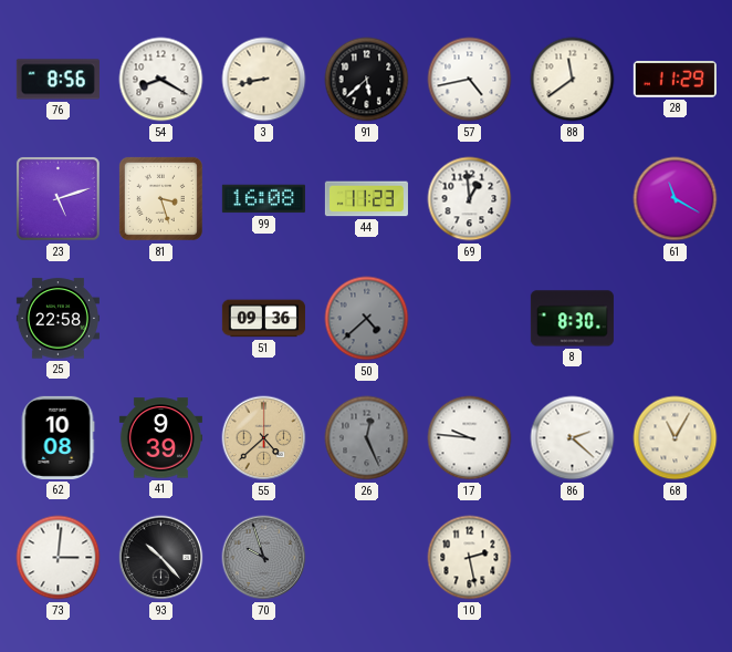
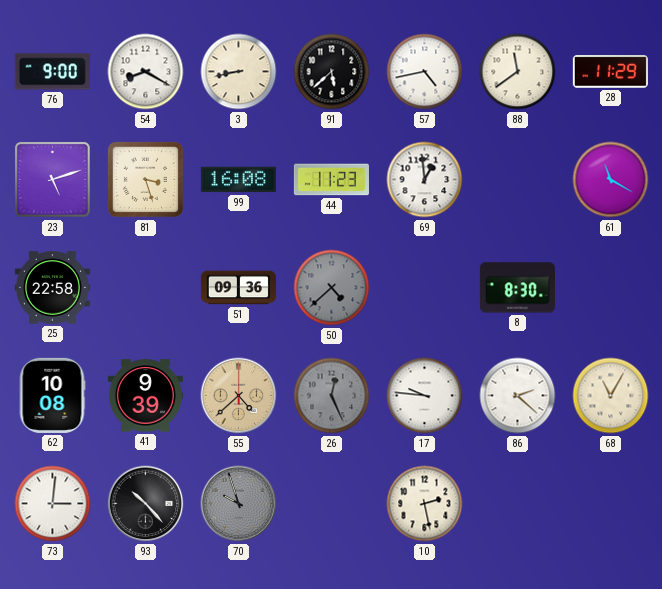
76: 8:56 -> 9:00 (52, 72)
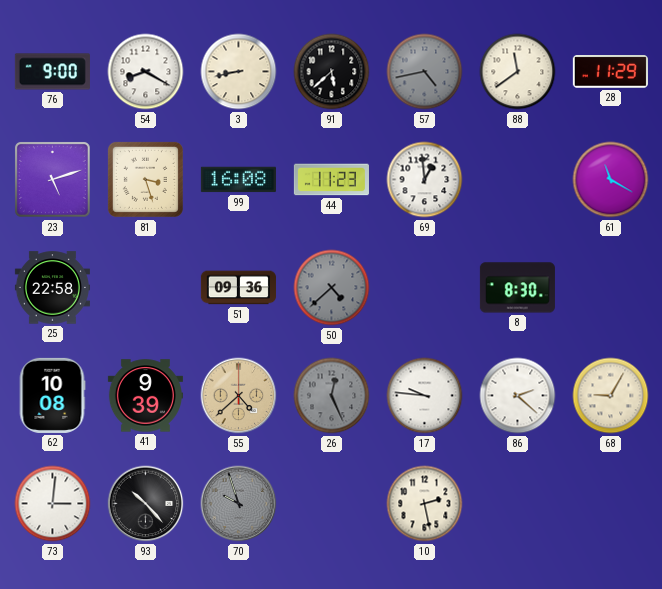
57 dial: white -> grey (425, 72)
68: 11:05 -> 9:05 (611, 396)
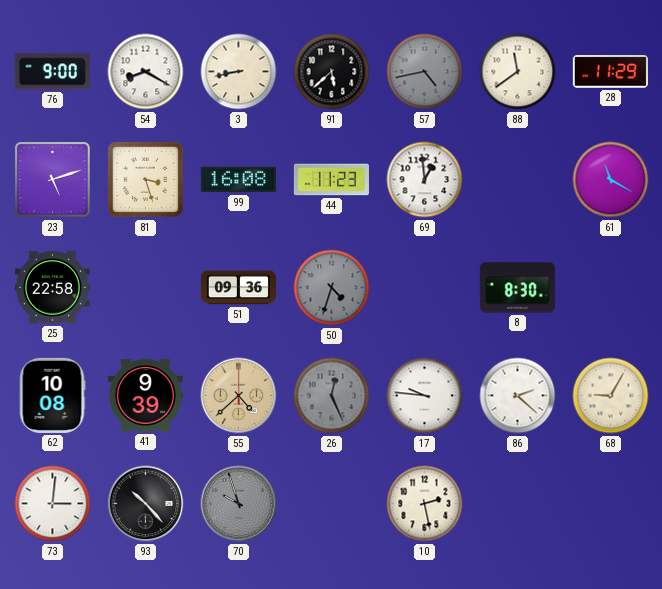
50: 4:38 -> 4:33 (332, 288)
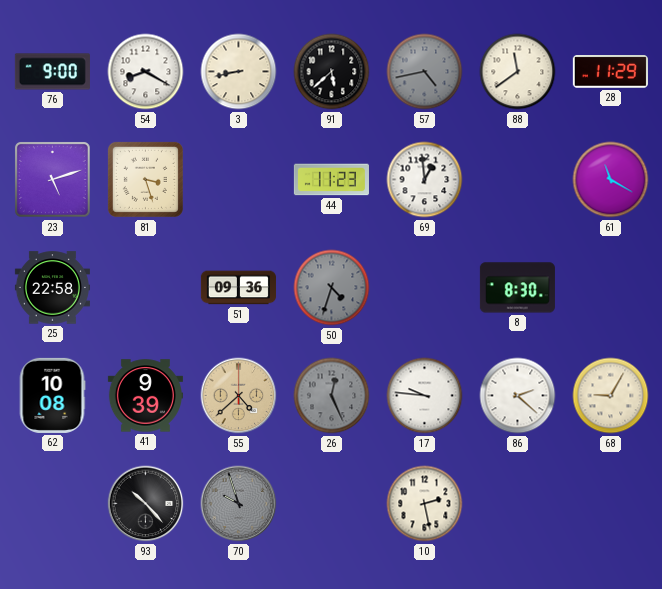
99: 16:08 -> none (238, 180)
73: 3:01 -> none (53, 504)
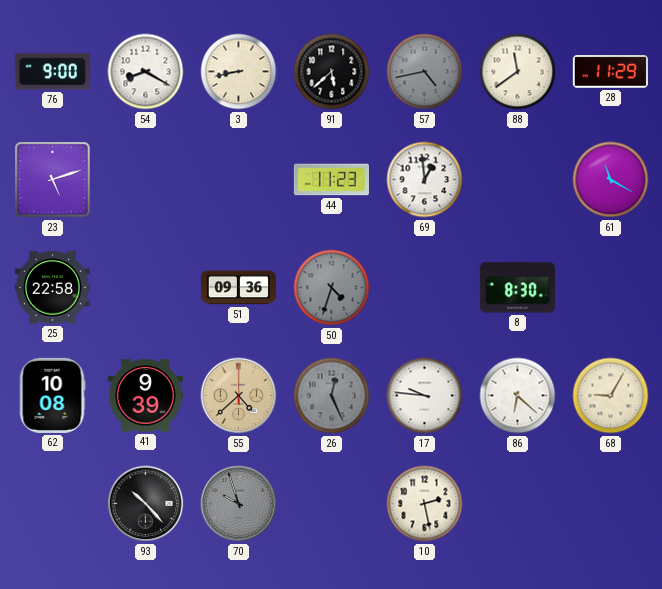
81: 3:27 -> none (145, 179)
86: 2:22 -> 6:22 (518, 396)
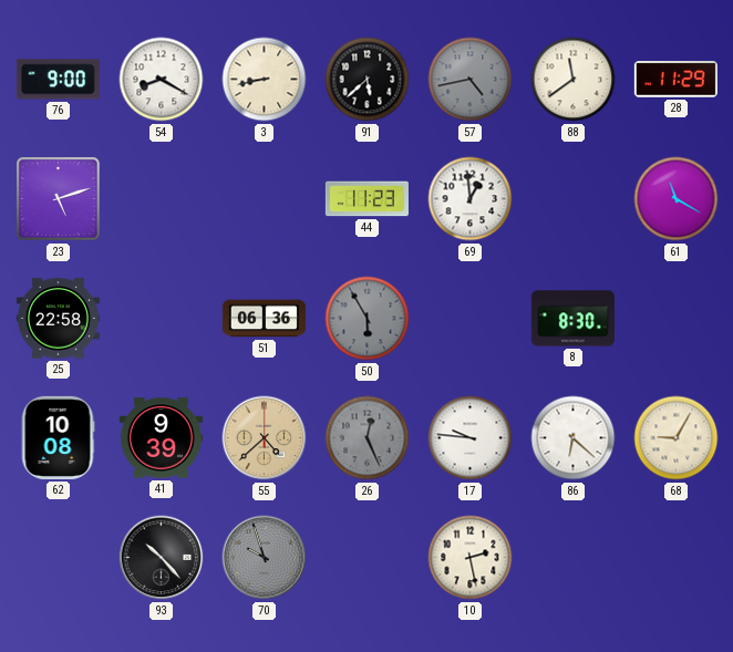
51: 09:36 -> 06:36 (264, 319)
50: 4:33 -> 5:55 (368, 319)
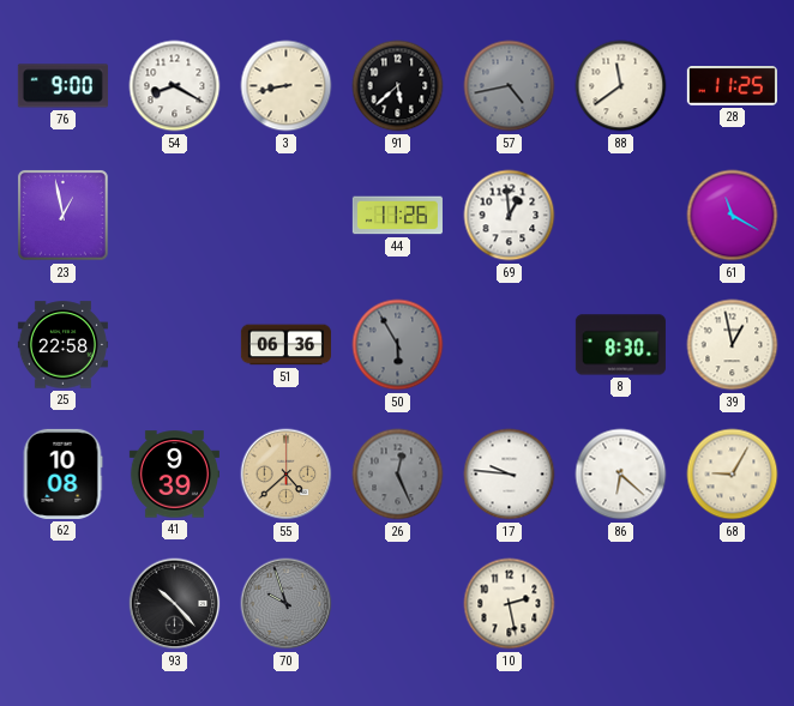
28: 11:29 -> 11:25 (732, 86)
23: 5:12 -> 12:58 (62, 215)
44: 11:23 -> 11:26 (397, 216)
39: none -> 12:58 (733, 345)
